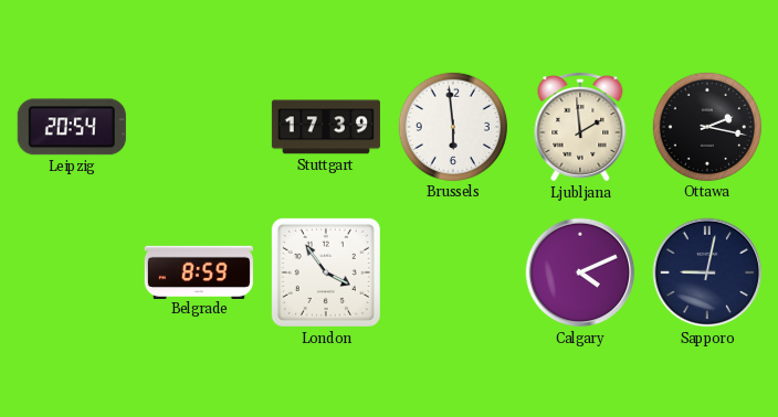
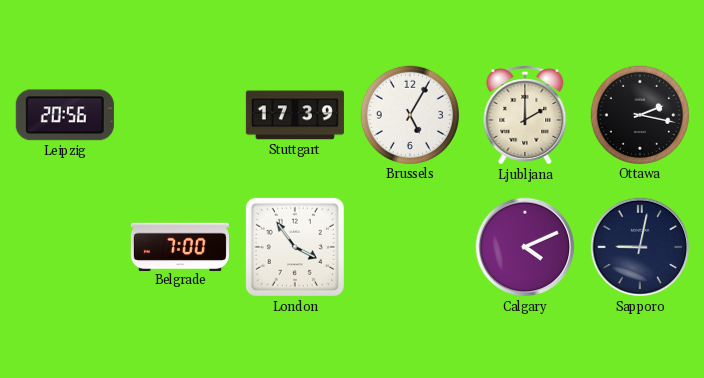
Leipzig: 20:54 -> 20:56 (65, 115)
Brussels: 5:59 -> 5:05 (410, 115)
Ljubljana: 1:59 -> 2:00 (525, 115)
Belgrade: 8:59 -> 7:00 (180, 246)
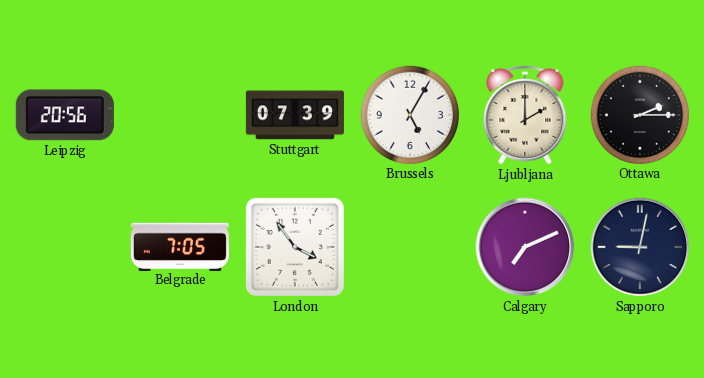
Stuttgart: 17:39 -> 07:39 (295, 115)
Ottawa: 2:17 -> 2:15 (640, 115)
Belgrade: 7:00 -> 7:05 (180, 246)
Calgary: 4:11 -> 7:11 (525, 247)
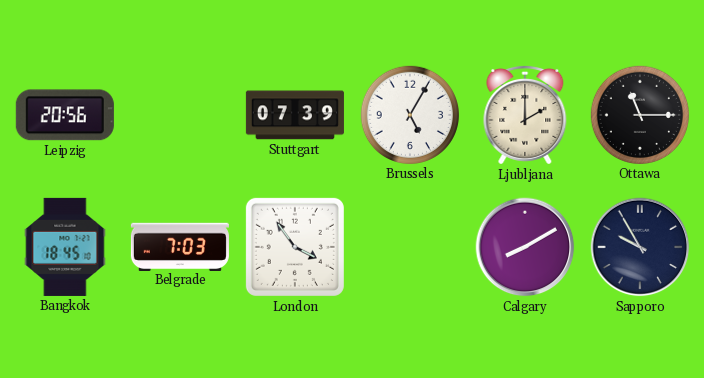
Ottawa: 2:15 -> 11:15 (640, 115)
Bangkok: none -> 18:45 (65, 247)
Belgrade: 7:05 -> 7:03 (180, 246)
Calgary: 7:11 -> 8:10 (525, 247)
Sapporo: 9:02 -> 9:55 (640, 247)
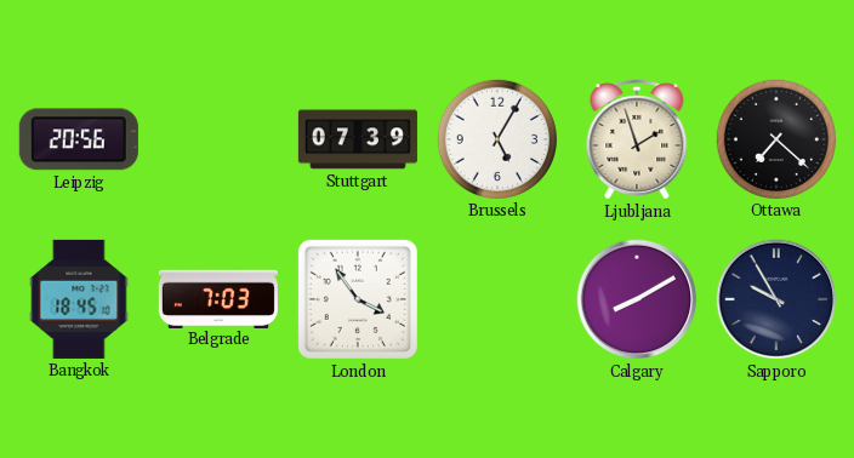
Ljubljana: 2:00 -> 1:57 (637, 139)
Ottawa: 11:15 -> 7:22 (776, 139)
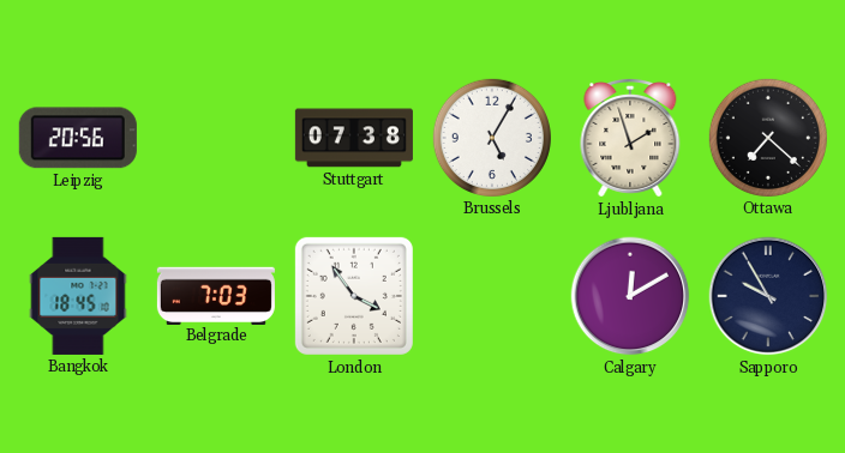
Stuttgart: 07:39 -> 07:38 (354, 138)
Calgary: 8:10 -> 12:10 (630, 296)
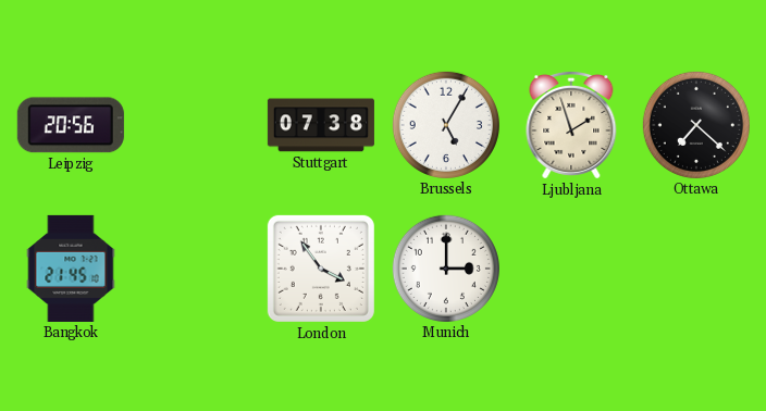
Bangkok: 18:45 -> 21:45 (71, 269)
Belgrade: 7:03 -> none (216, 295)
Munich: none -> 3:00 (446, 269)
Calgary: 12:10 -> none (630, 296)
Sapporo: 9:55 -> none (768, 296)
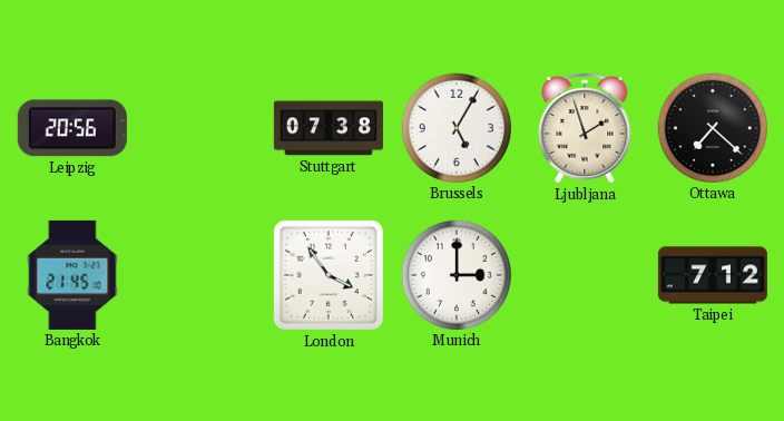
Taipei: none -> 7:12 (713, 275)
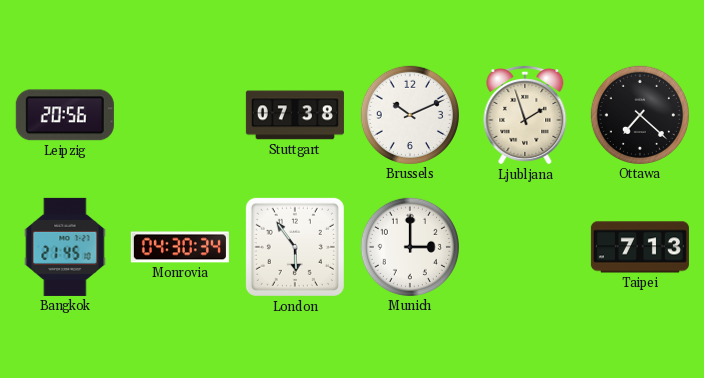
Brussels: 5:05 -> 10:11 (410, 115)
Monrovia: none -> 04:30 (180, 247)
London: 3:54 -> 5:54 (295, 247)
Taipei: 7:12 -> 7:13 (640, 247)
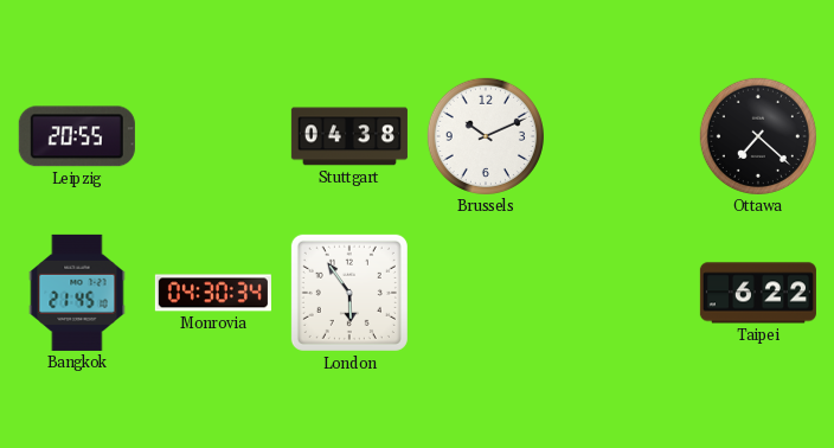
Leipzig: 20:56 -> 20:55 (77, 136)
Stuttgart: 07:38 -> 04:38 (349, 136)
Ljubljana: 1:57 -> none (525, 115)
Munich: 3:00 -> none (410, 247)
Taipei: 7:13 -> 6:22 (758, 293)
